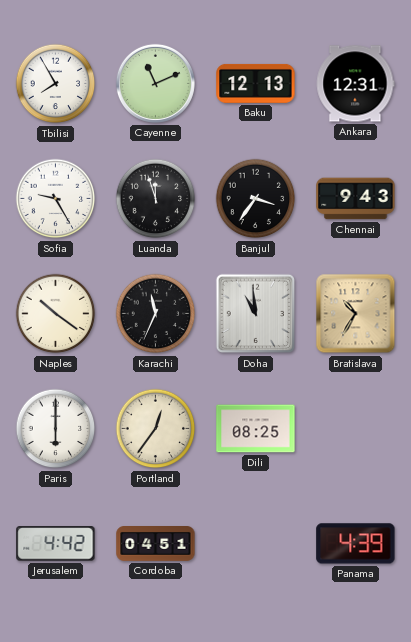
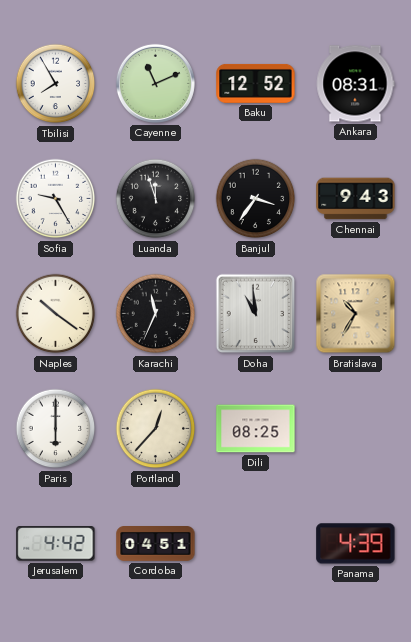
Baku: 12:13 -> 12:52 (256, 83)
Ankara: 12:31 -> 08:31 (355, 84)
Portland: 12:36 -> 12:37 (156, 429)
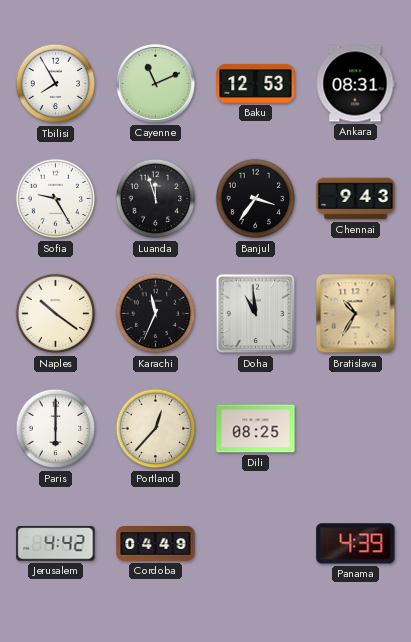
Baku: 12:52 -> 12:53 (256, 83)
Cordoba: 04:51 -> 04:49 (156, 544)
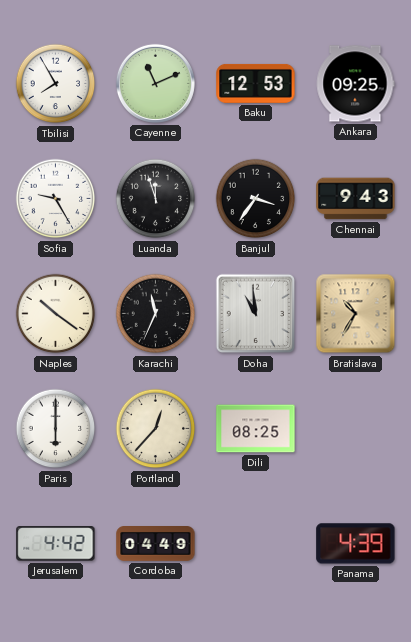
Ankara: 08:31 -> 09:25 (355, 84)
